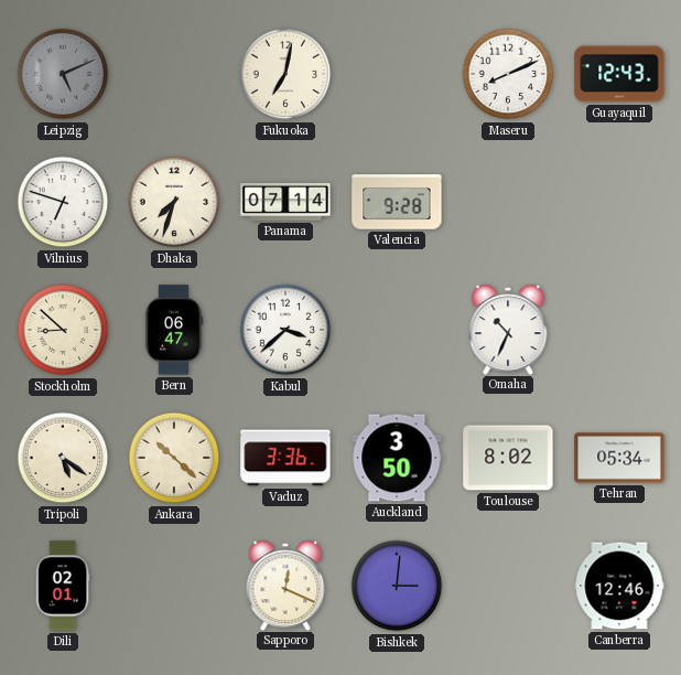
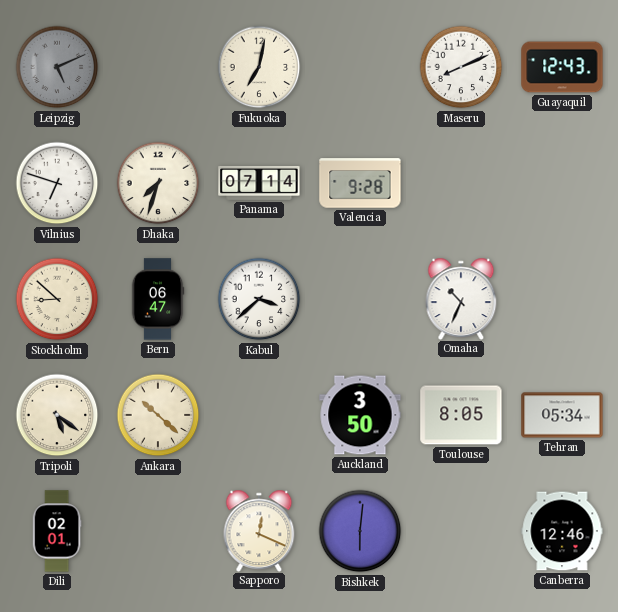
Vaduz: 3:36 -> none (285, 458)
Toulouse: 8:02 -> 8:05 (461, 415)
Bishkek: 3:01 -> 6:01 (360, 531)
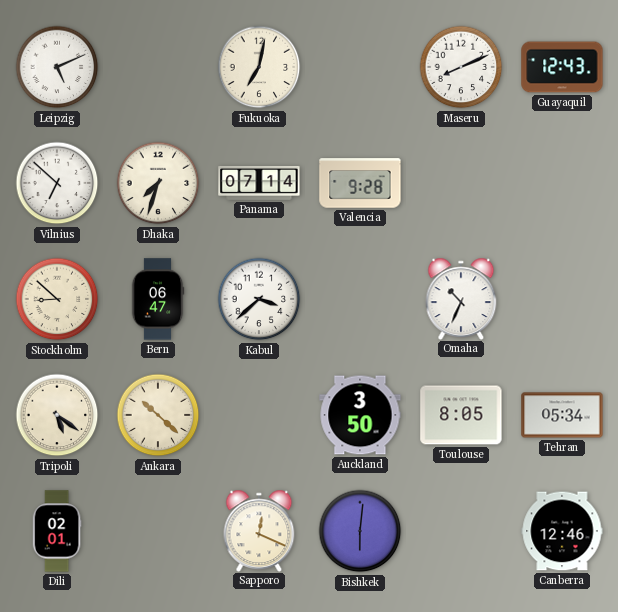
Leipzig dial: grey -> white (57, 67)
Vilnius: 6:48 -> 6:52 (57, 183)
